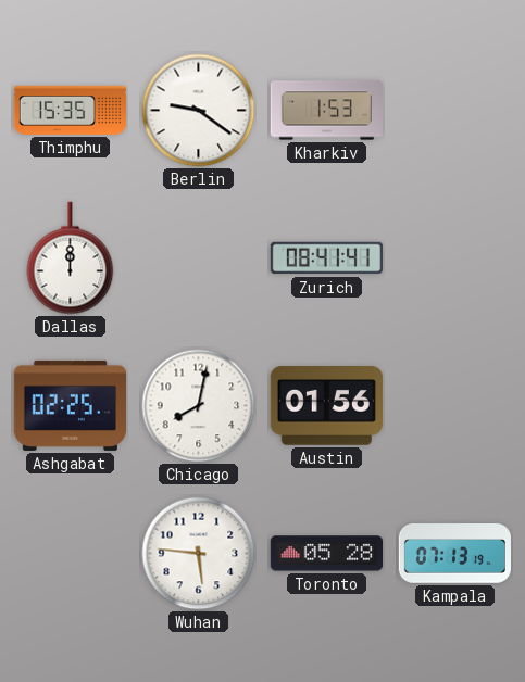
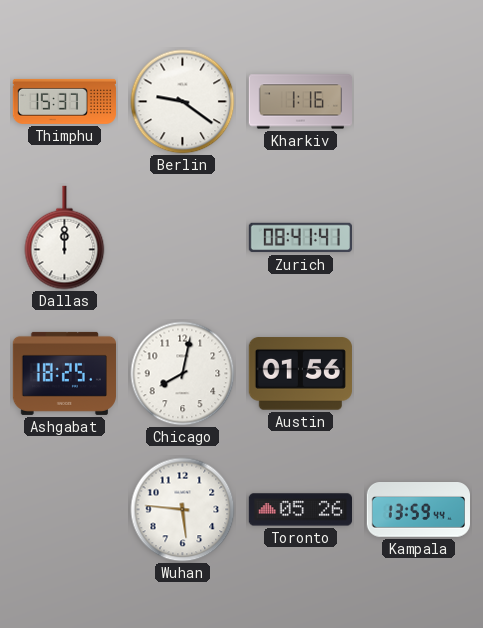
Thimphu: 15:35 -> 15:37 (64, 101)
Kharkiv: 1:53 -> 1:16 (300, 102)
Ashgabat: 02:25 -> 18:25 (64, 373)
Toronto: 05:28 -> 05:26 (300, 510)
Kampala: 07:13 -> 13:59 (418, 510)
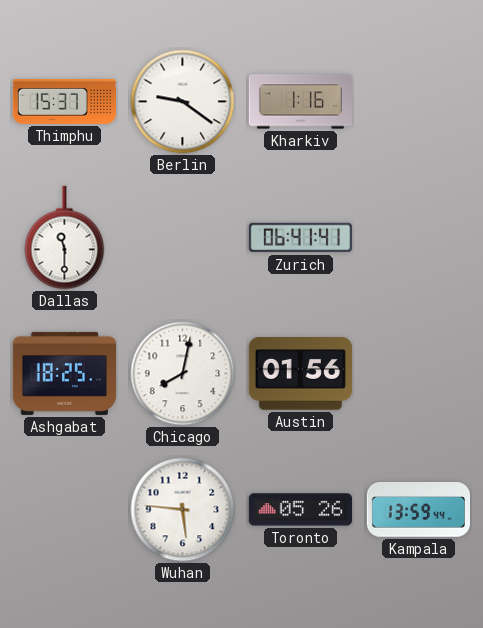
Dallas: 12:00 -> 11:30 (65, 238)
Zurich: 08:41 -> 06:41 (300, 238)
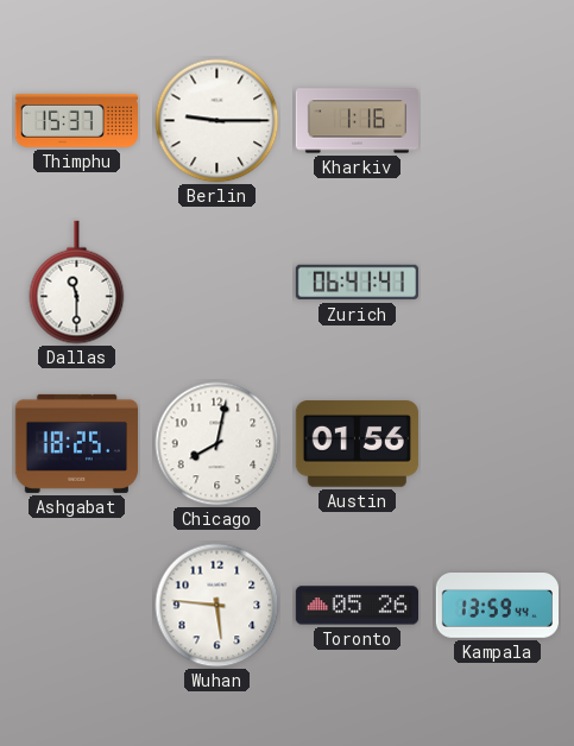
Berlin: 9:21 -> 9:15 (217, 121)
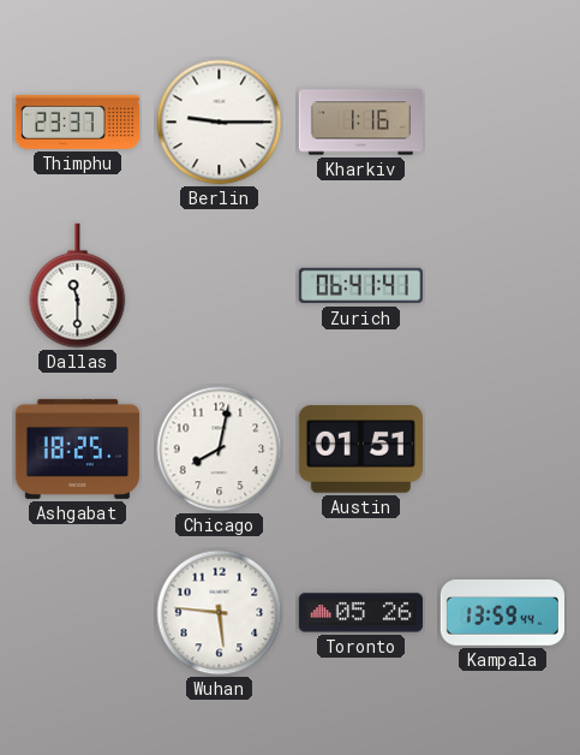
Thimphu: 15:37 -> 23:37 (77, 121)
Austin: 01:56 -> 01:51 (360, 450)
